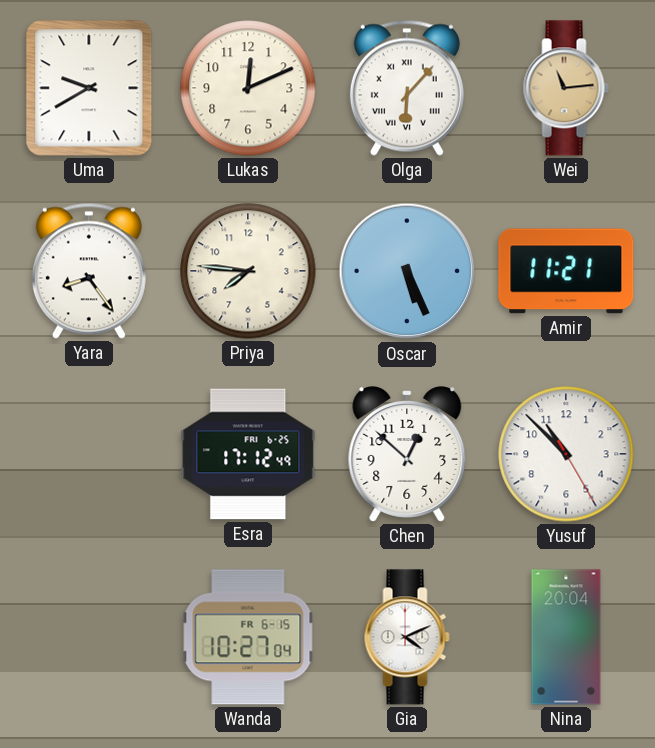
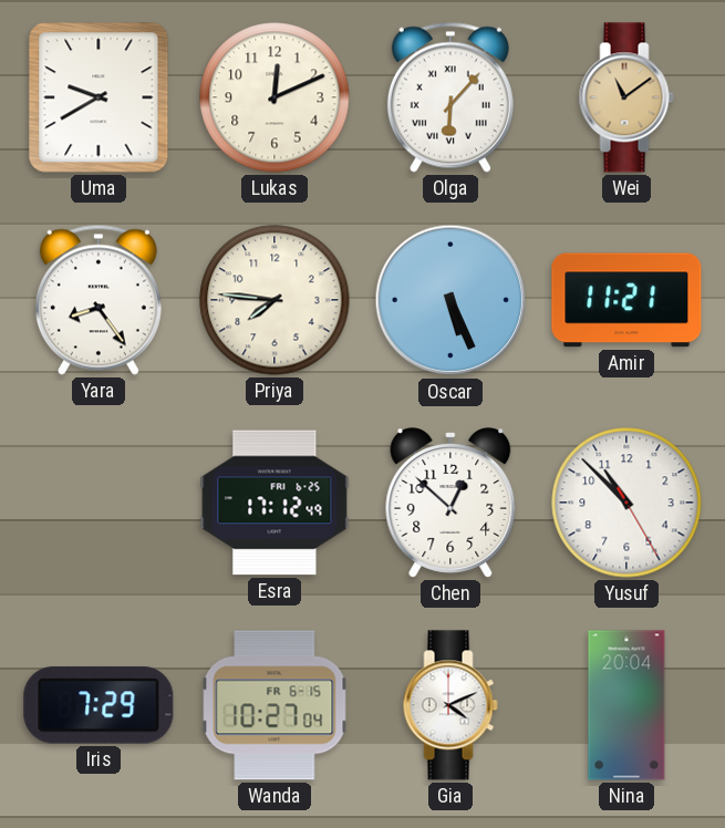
Wei: 11:14 -> 11:09 (626, 97)
Iris: none -> 7:29 (99, 705)
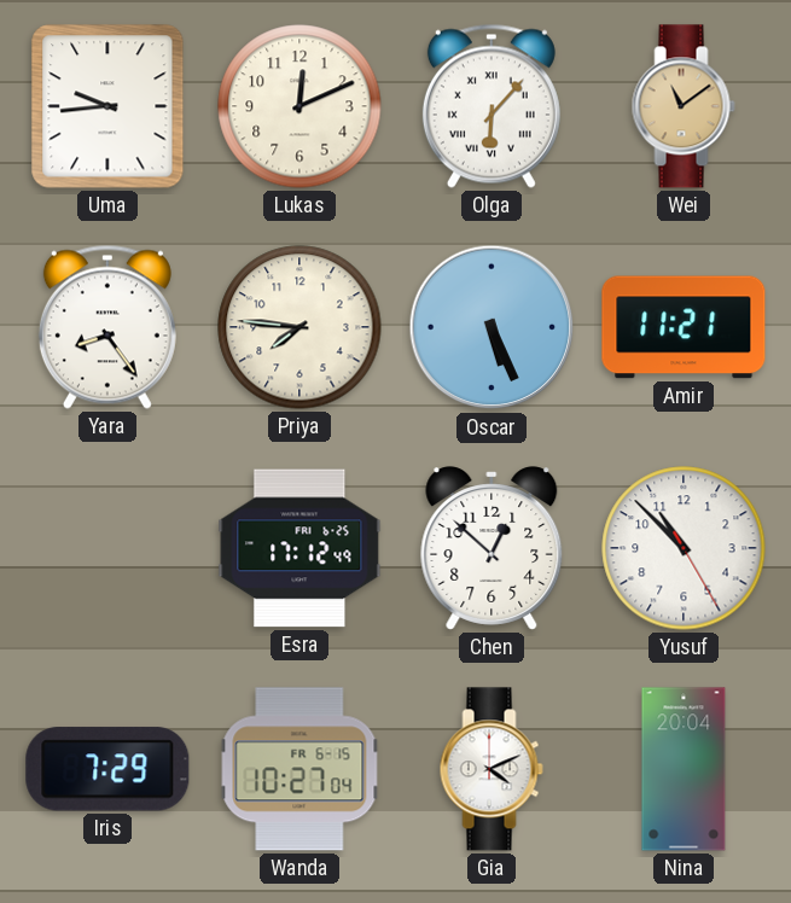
Uma: 9:40 -> 9:44 (107, 106)
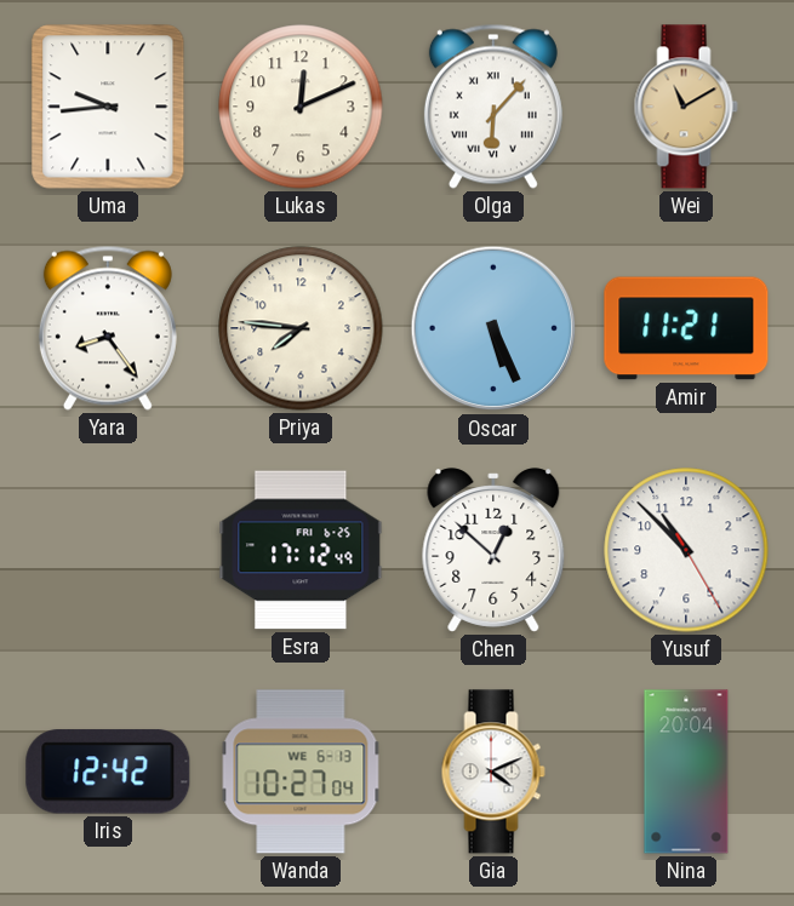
Wei: 11:09 -> 11:10 (686, 107)
Iris: 7:29 -> 12:42 (108, 772)
Wanda date: FR 6-15 -> WE 6-13 (301, 772)
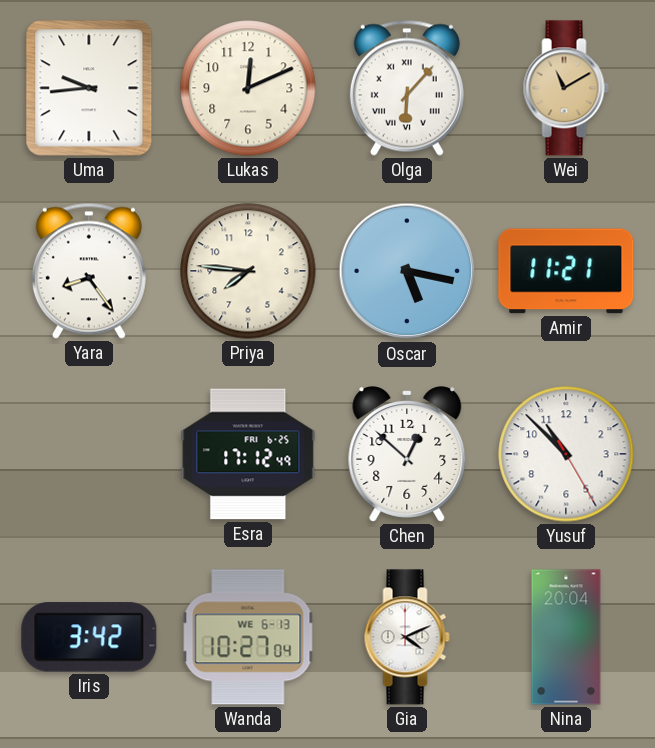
Oscar: 5:26 -> 5:17 (407, 271)
Iris: 12:42 -> 3:42 (89, 637)
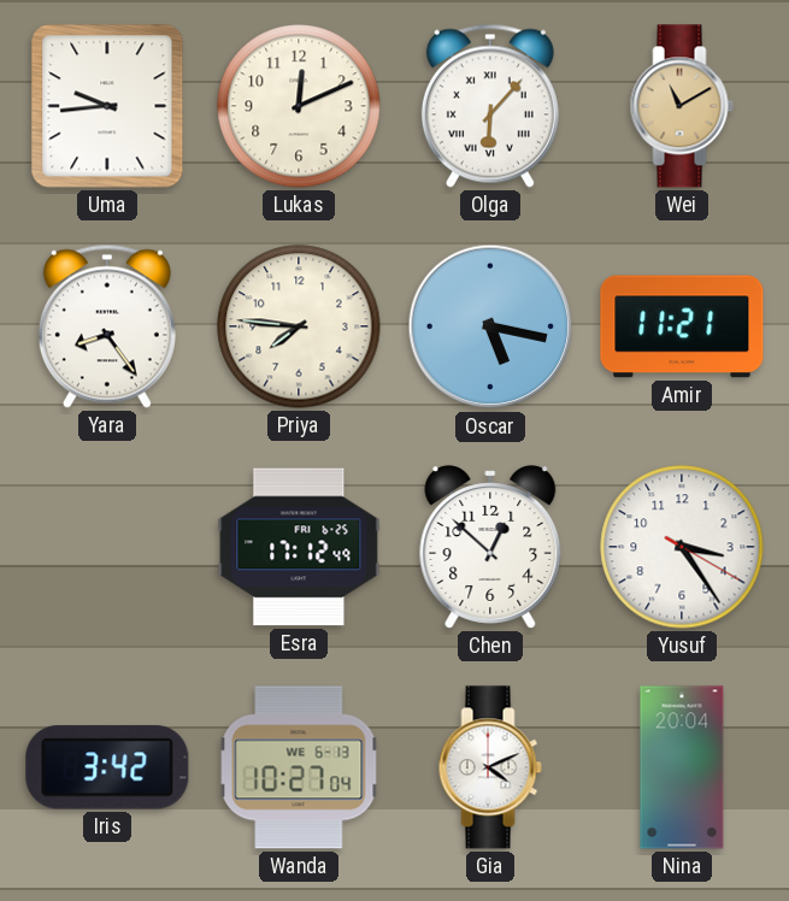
Yusuf: 10:52 -> 3:24 (682, 547)
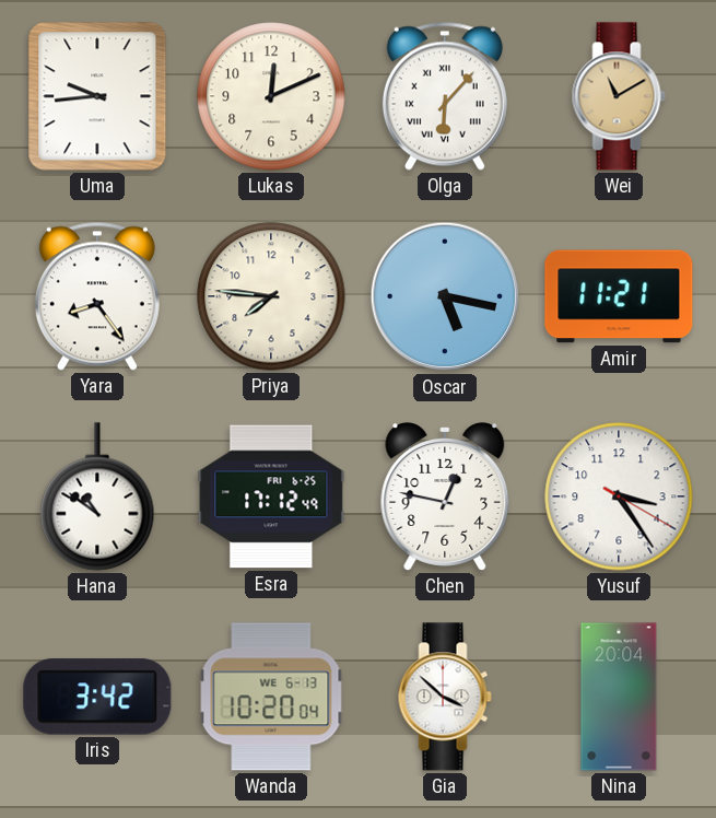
Hana: none -> 10:51 (97, 496)
Chen: 12:52 -> 12:47 (445, 496)
Wanda: 10:27 -> 10:20 (271, 697)
Gia: 4:11 -> 3:52 (445, 697)
